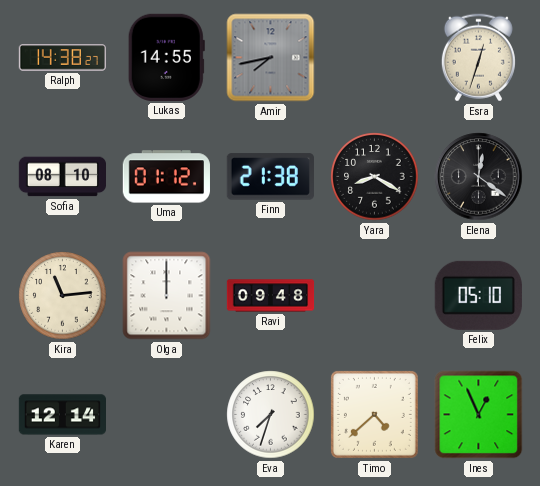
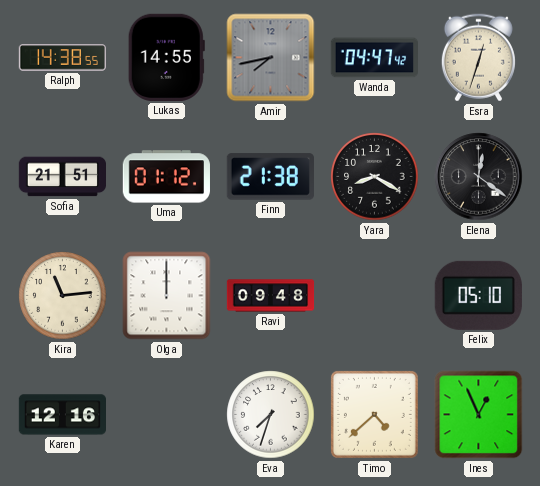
Ralph: 14:38:27 -> 14:38:55 (62, 58)
Wanda: none -> 04:47 (374, 58)
Sofia: 08:10 -> 21:51 (62, 177)
Karen: 12:14 -> 12:16 (62, 415)
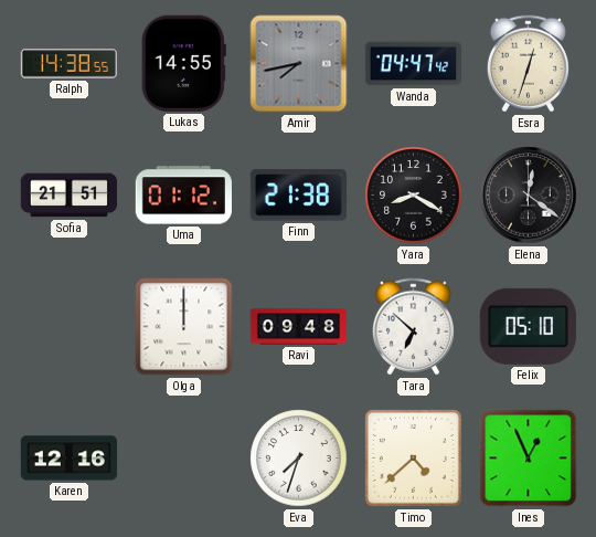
Kira: 11:14 -> none (63, 296)
Tara: none -> 6:52 (413, 327)
